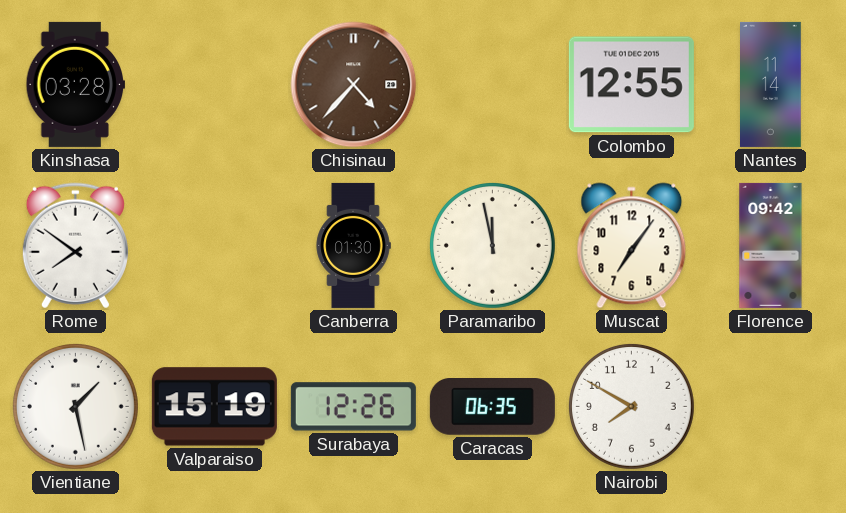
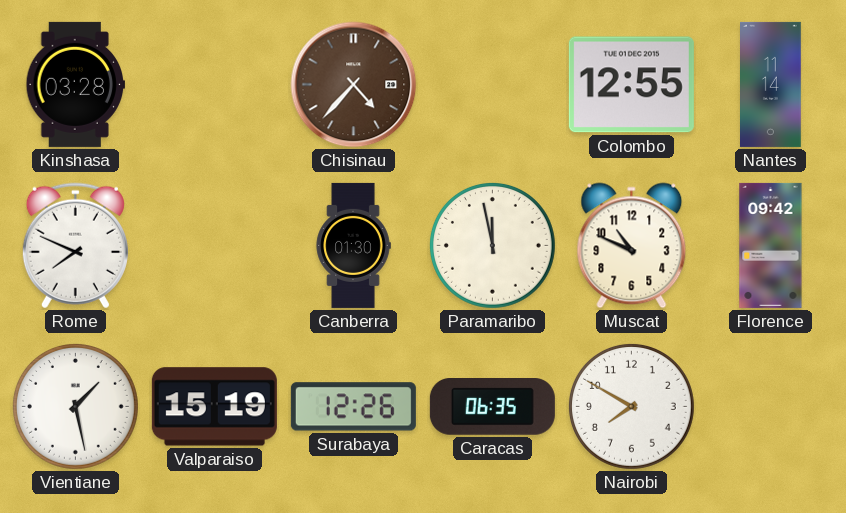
Rome: 7:51 -> 7:49 (75, 246)
Muscat: 7:06 -> 10:49 (632, 246)
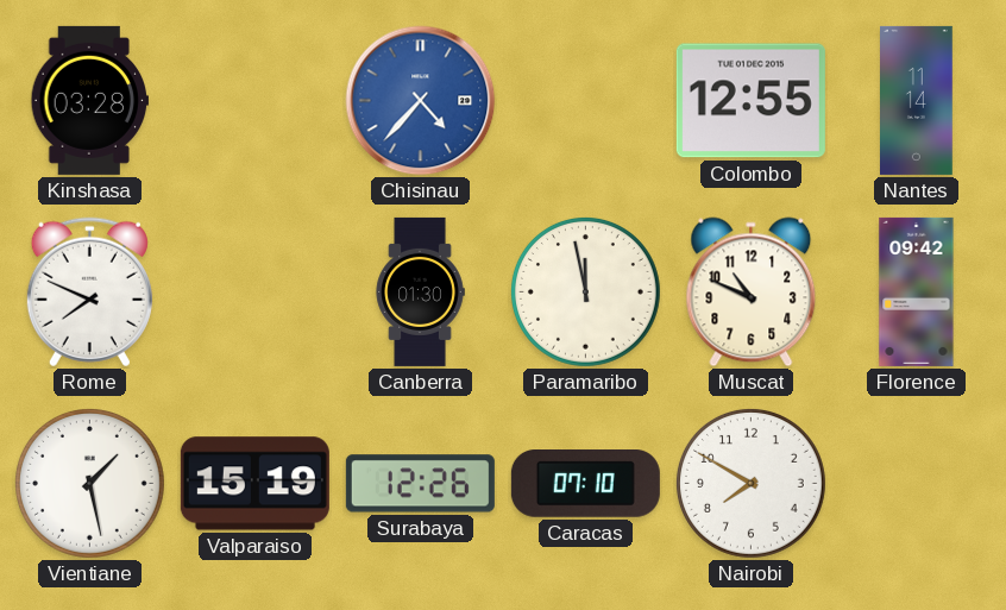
Chisinau dial: brown -> blue (421, 101)
Caracas: 06:35 -> 07:10 (585, 484)
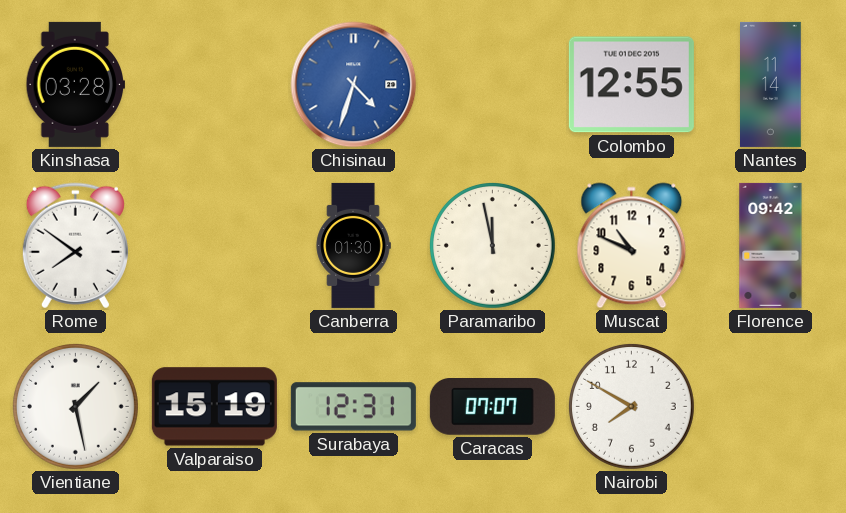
Chisinau: 4:37 -> 4:33 (354, 85)
Rome: 7:49 -> 7:51 (75, 246)
Surabaya: 12:26 -> 12:31 (353, 407)
Caracas: 07:10 -> 07:07 (492, 407)
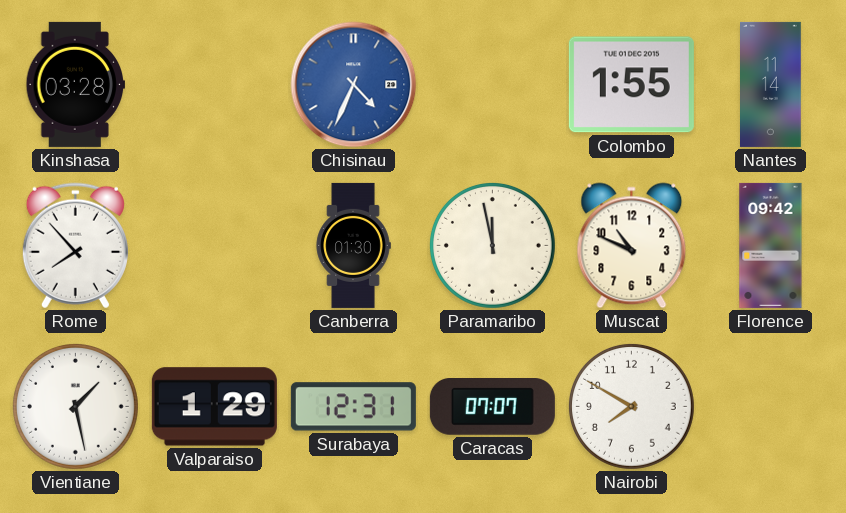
Chisinau: 4:33 -> 4:34 (354, 85)
Colombo: 12:55 -> 1:55 (631, 85)
Rome: 7:51 -> 7:53 (75, 246)
Valparaiso: 15:19 -> 1:29 (214, 407)
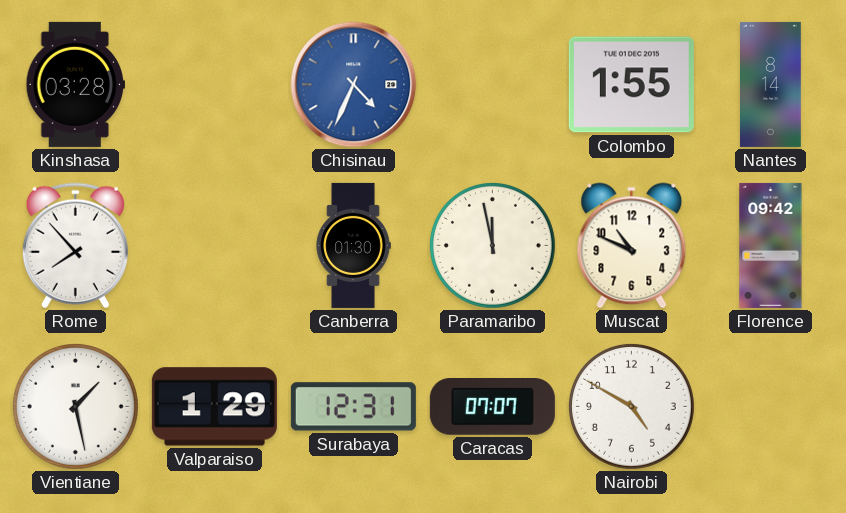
Nantes: 11:14 -> 8:14 (771, 84)
Nairobi: 7:50 -> 4:50 (631, 406)
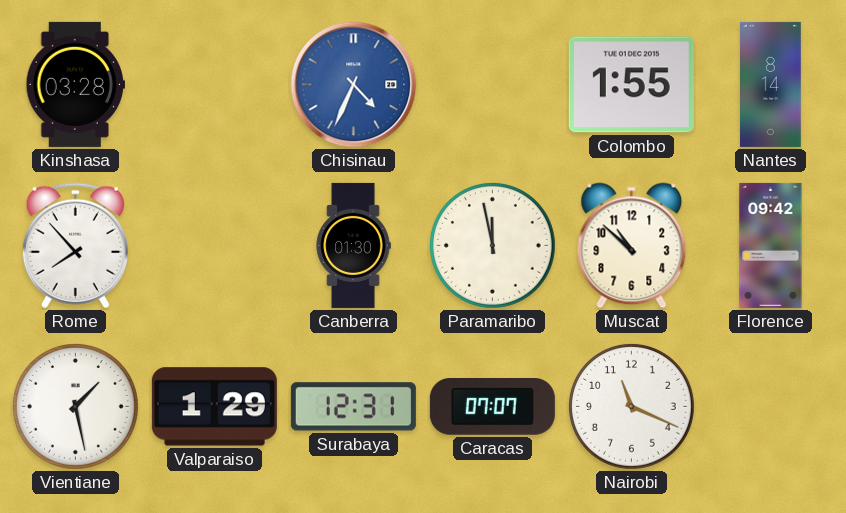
Muscat: 10:49 -> 10:52 (632, 246)
Nairobi: 4:50 -> 11:19 (631, 406)
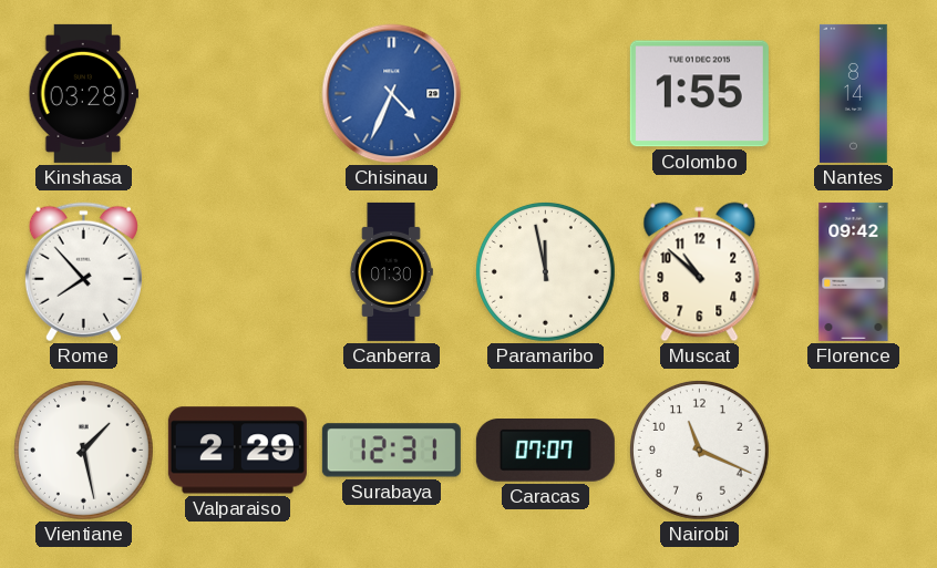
Valparaiso: 1:29 -> 2:29 (237, 451)
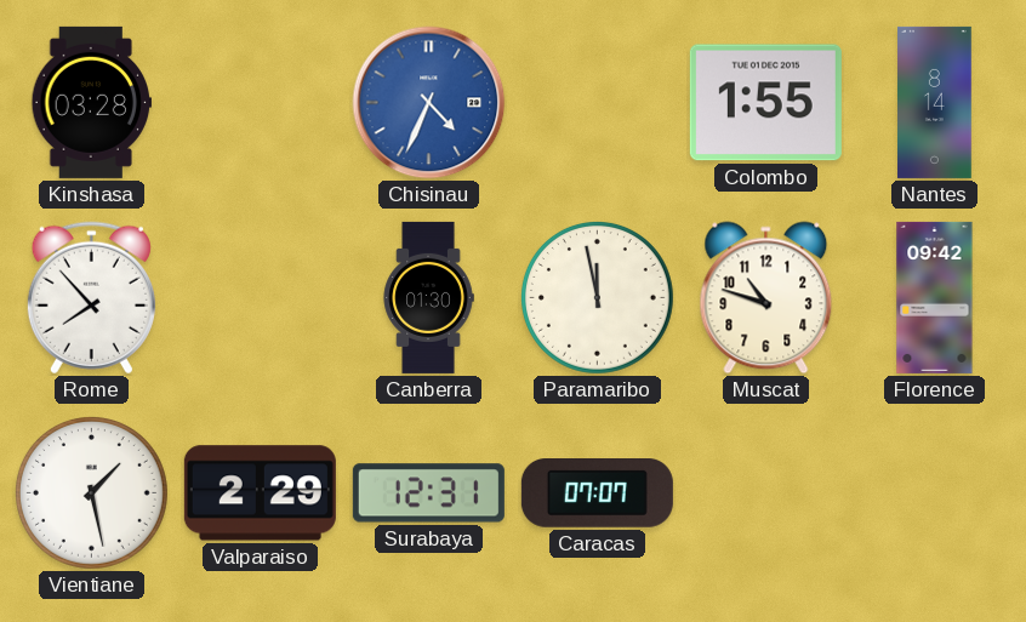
Muscat: 10:52 -> 10:48 (766, 298)
Nairobi: 11:19 -> none (699, 450)
